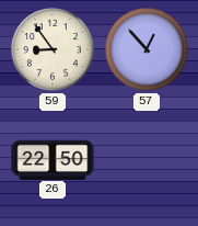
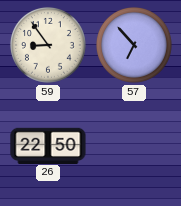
57: 12:53 -> 6:53 (134, 45)
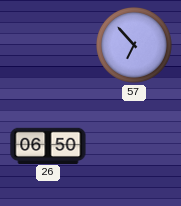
59: 8:54 -> none (48, 45)
26: 22:50 -> 06:50 (48, 145)
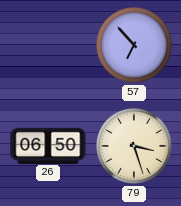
79: none -> 3:27 (134, 146)
